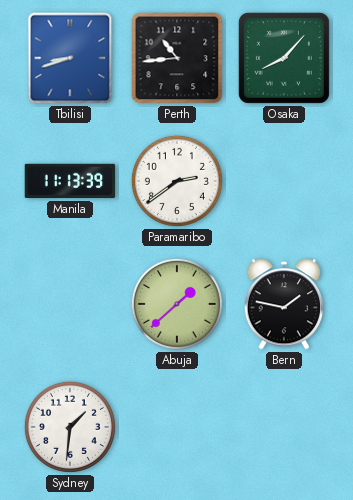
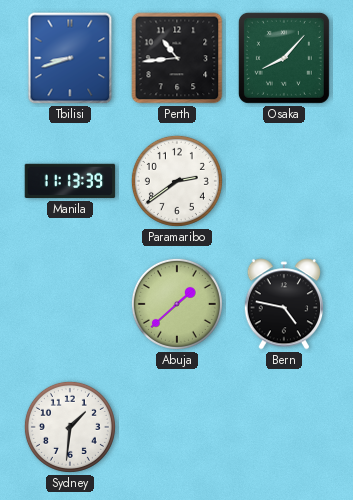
Bern: 1:47 -> 4:47 (283, 304)
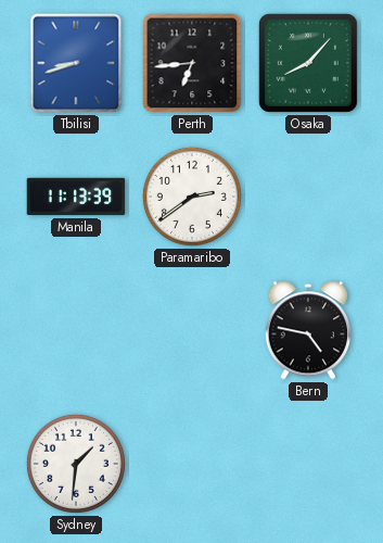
Perth: 10:44 -> 6:44 (192, 63)
Abuja: 1:38 -> none (177, 304)
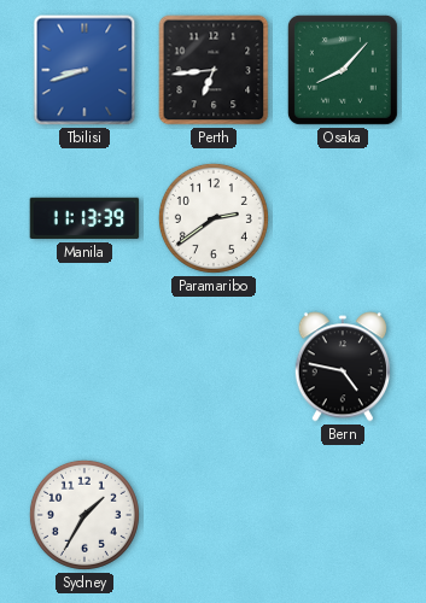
Sydney: 1:31 -> 1:35 (84, 515)
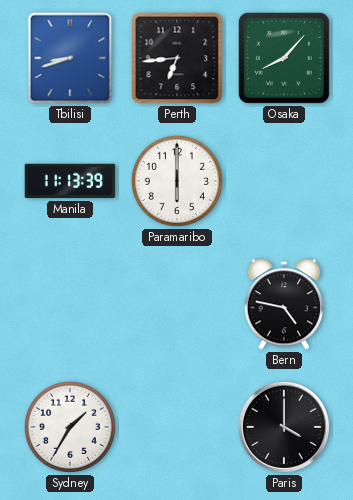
Paramaribo: 2:39 -> 6:00 (177, 181)
Paris: none -> 4:00 (284, 427)
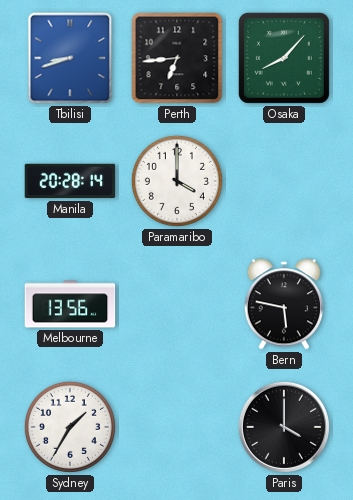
Manila: 11:13 -> 20:28 (70, 181)
Paramaribo: 6:00 -> 4:00 (177, 181)
Melbourne: none -> 13:56 (70, 304)
Bern: 4:47 -> 5:47 (283, 304)
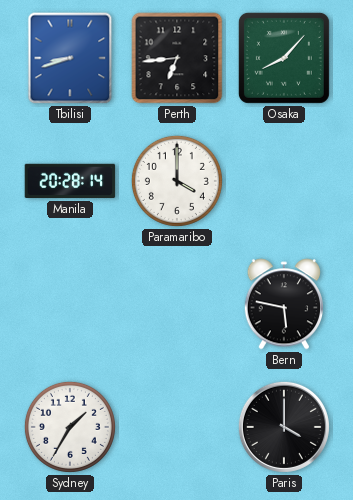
Melbourne: 13:56 -> none (70, 304)
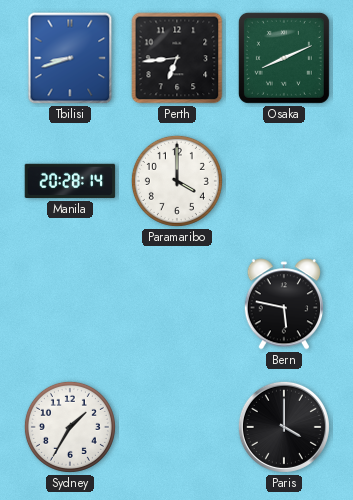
Osaka: 8:07 -> 8:11 (284, 58)
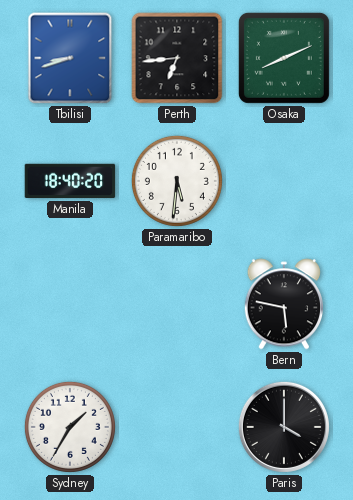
Manila: 20:28 -> 18:40 (70, 181)
Paramaribo: 4:00 -> 5:31 (177, 181)
